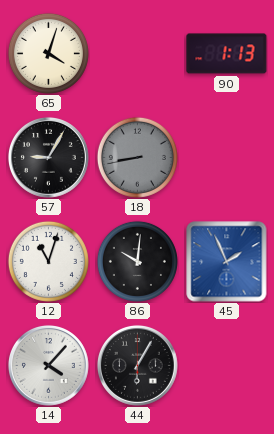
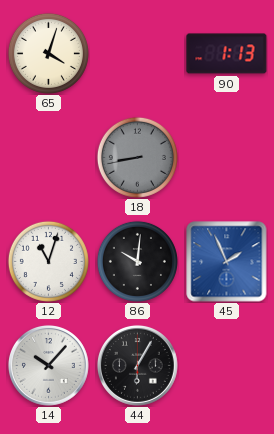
57: 9:05 -> none (48, 157)
14: 4:07 -> 10:07 (48, 365)
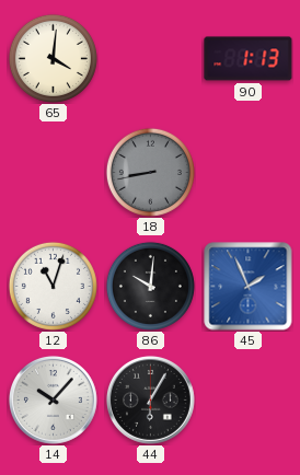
65: 4:03 -> 4:01 (53, 58)
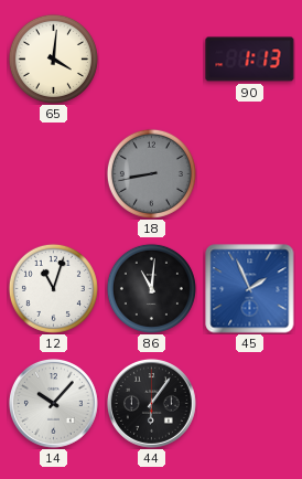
86: 10:01 -> 11:01 (151, 288)
44: 6:05 -> 6:06 (151, 403)
